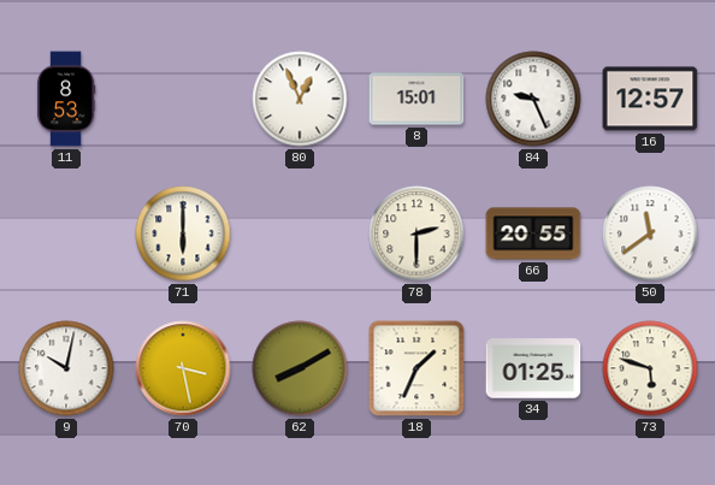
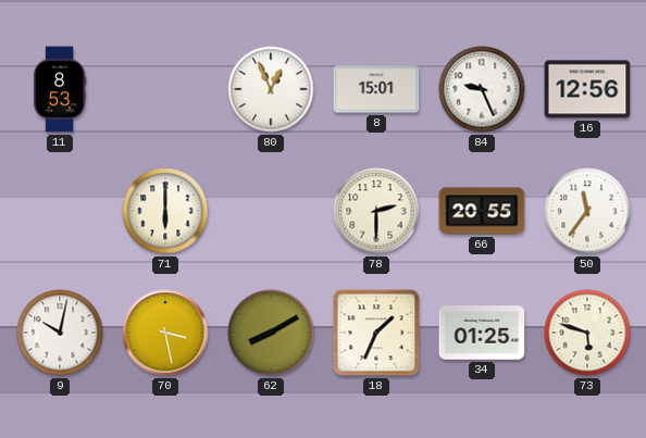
16: 12:57 -> 12:56 (587, 89)
50: 11:39 -> 11:36 (587, 211)
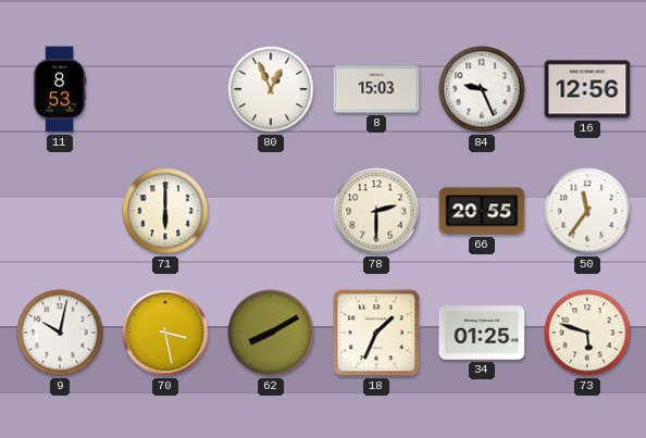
8: 15:01 -> 15:03 (376, 89)
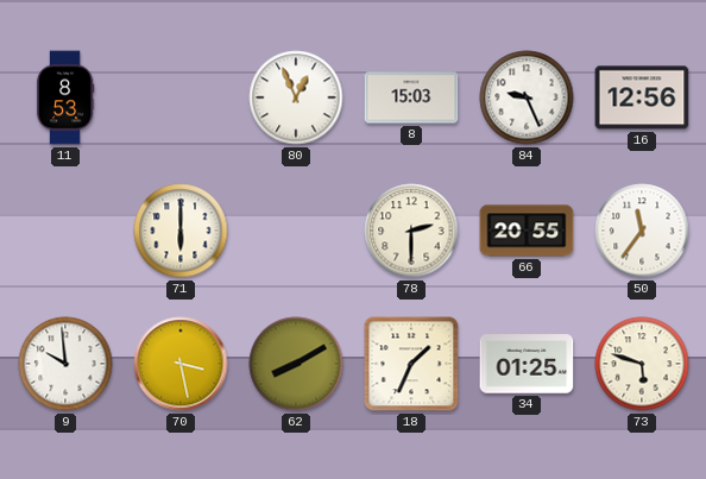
9: 10:02 -> 9:59 (65, 364)
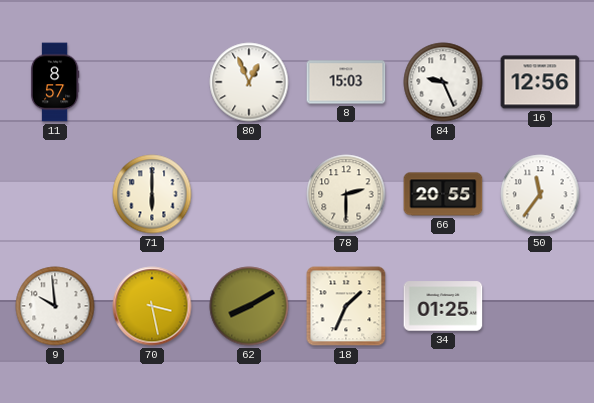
11: 8:53 -> 8:57 (55, 82)
73: 5:48 -> none (642, 364)
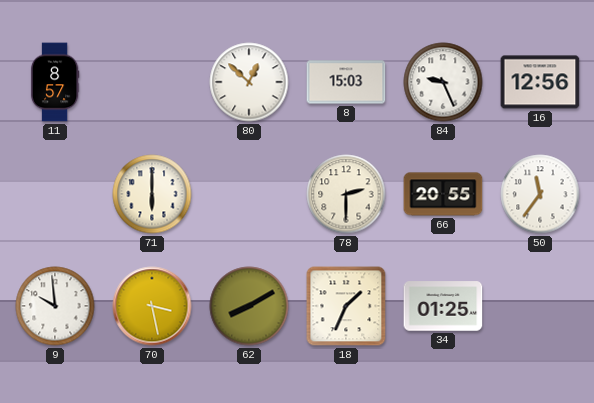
80: 12:56 -> 12:52 (249, 82)
